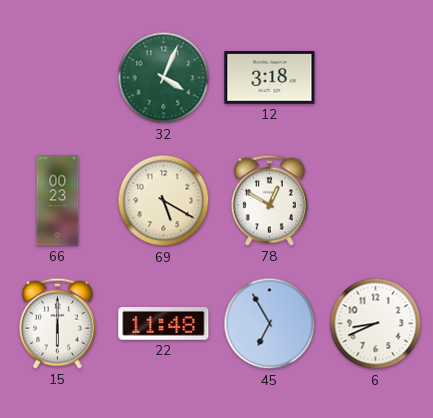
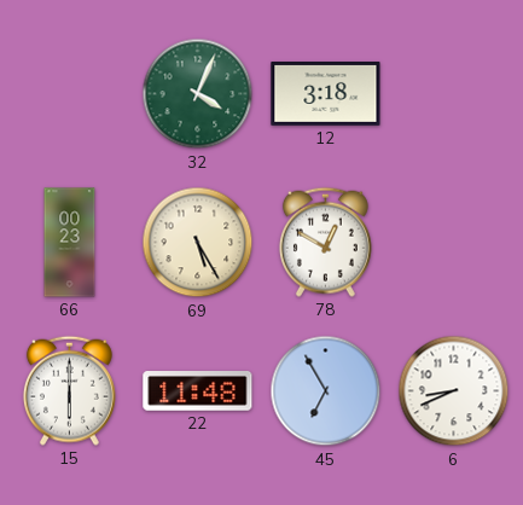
69: 5:20 -> 5:25 (198, 243)
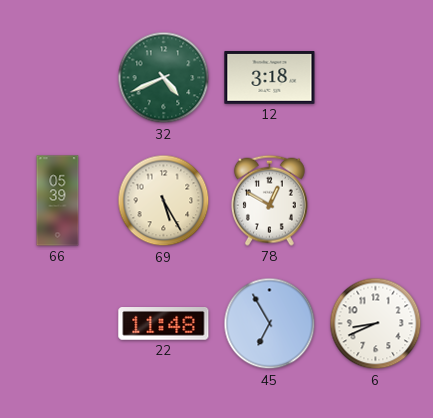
32: 4:04 -> 4:41 (164, 78)
66: 00:23 -> 05:39 (58, 201)
15: 6:00 -> none (69, 390)
